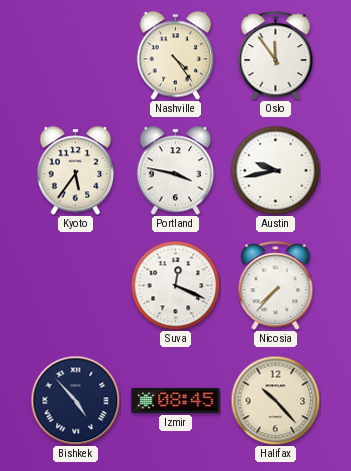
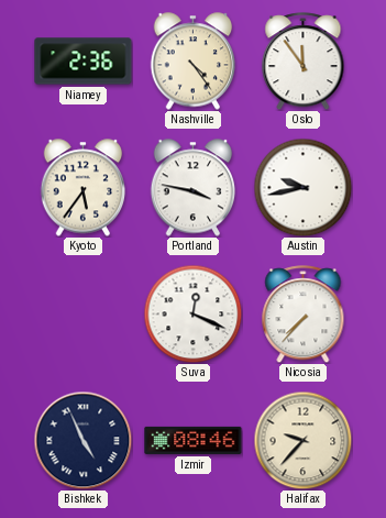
Niamey: none -> 2:36 (84, 62)
Bishkek: 4:53 -> 4:56 (82, 440)
Izmir: 08:45 -> 08:46 (194, 440)
Halifax: 10:23 -> 9:37 (302, 440)
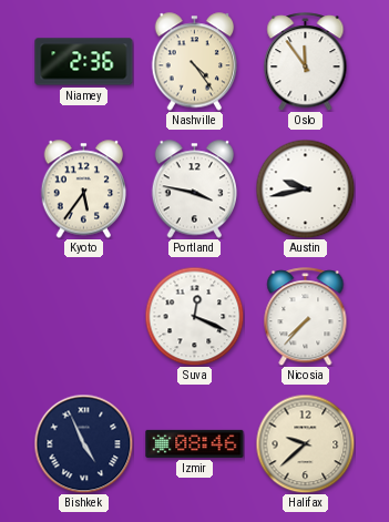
Halifax: 9:37 -> 9:38 (305, 443)
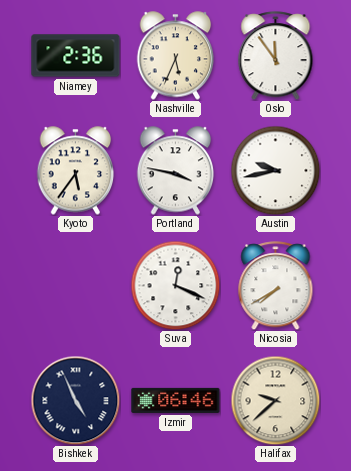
Nashville: 4:24 -> 5:34 (176, 56)
Nicosia: 7:37 -> 7:40 (276, 286)
Izmir: 08:46 -> 06:46 (176, 400)
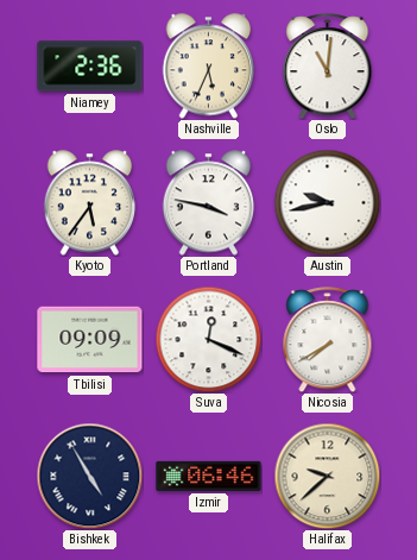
Oslo: 11:54 -> 11:01 (328, 67)
Tbilisi: none -> 09:09 (90, 340)
Bishkek: 4:56 -> 4:55 (89, 476)
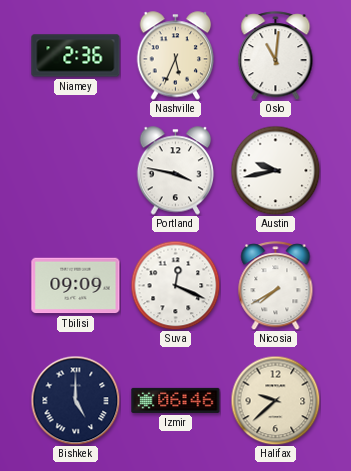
Kyoto: 5:36 -> none (90, 203)
Bishkek: 4:55 -> 5:00 (75, 400)
